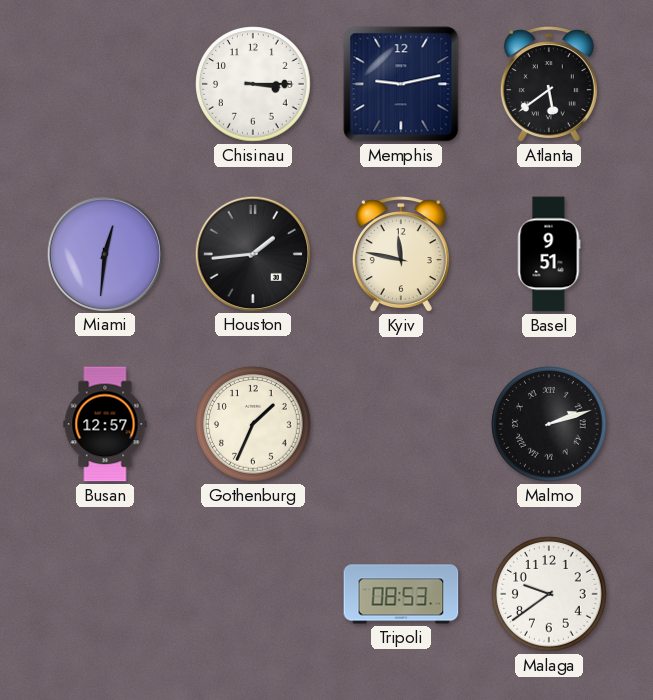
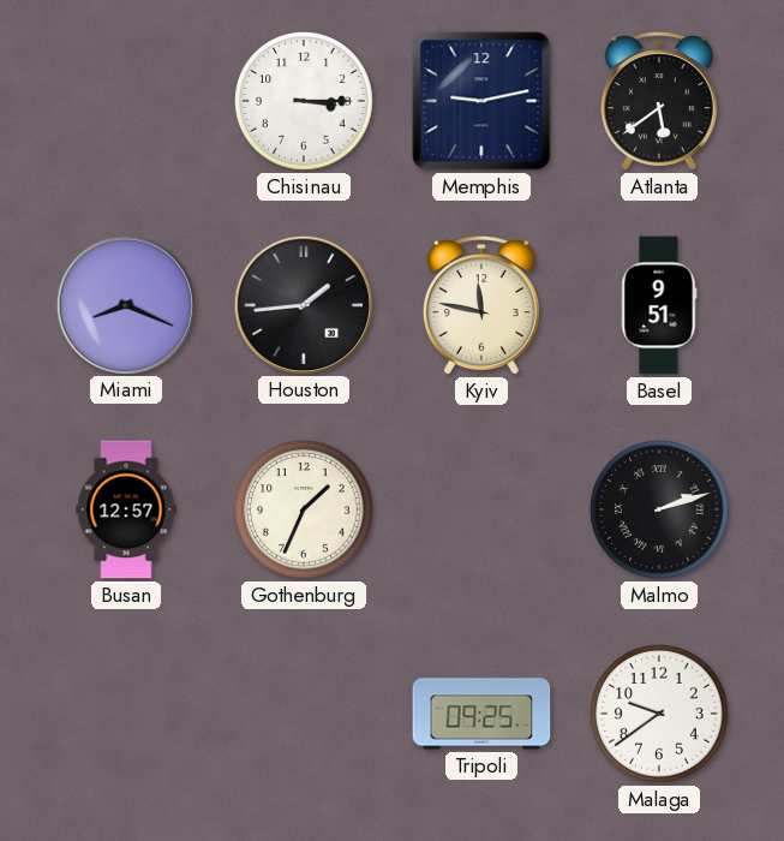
Miami: 12:31 -> 8:19 (125, 304)
Tripoli: 08:53 -> 09:25 (481, 714)
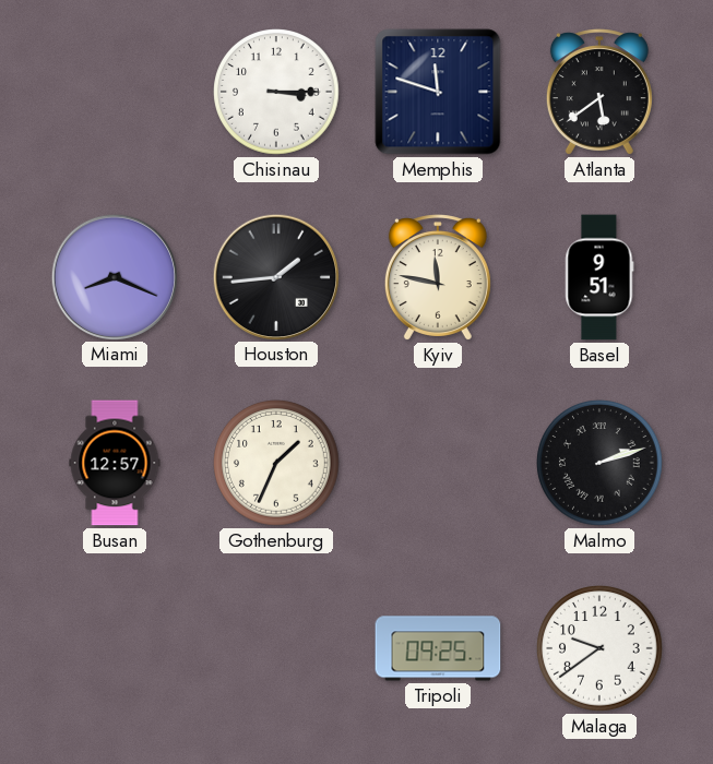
Memphis: 9:13 -> 11:48 (438, 92)
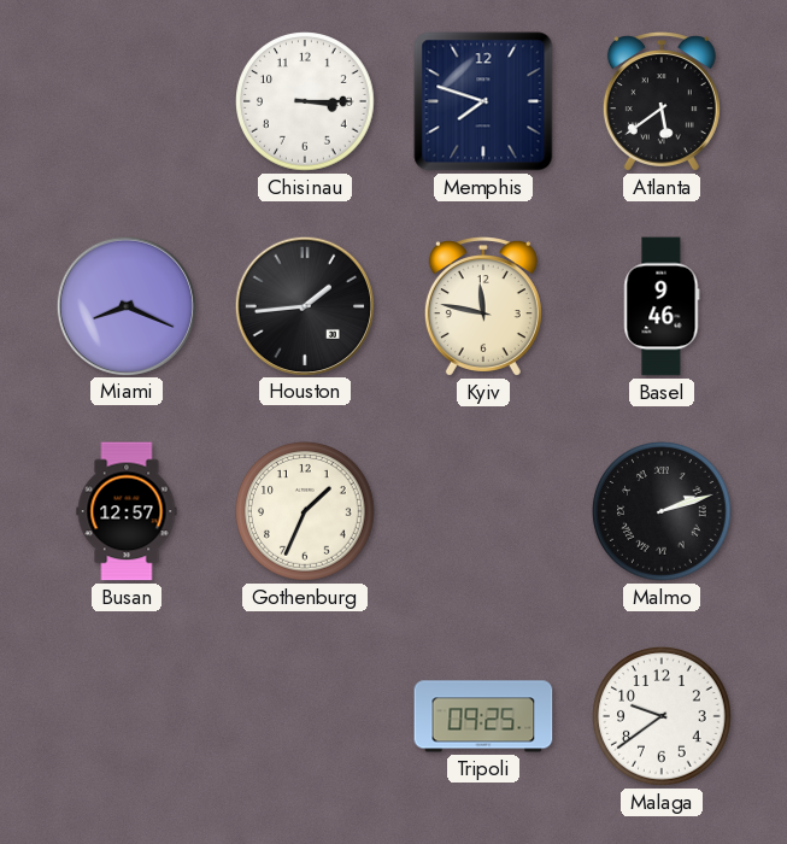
Memphis: 11:48 -> 7:48 (483, 101)
Basel: 9:51 -> 9:46 (662, 306)
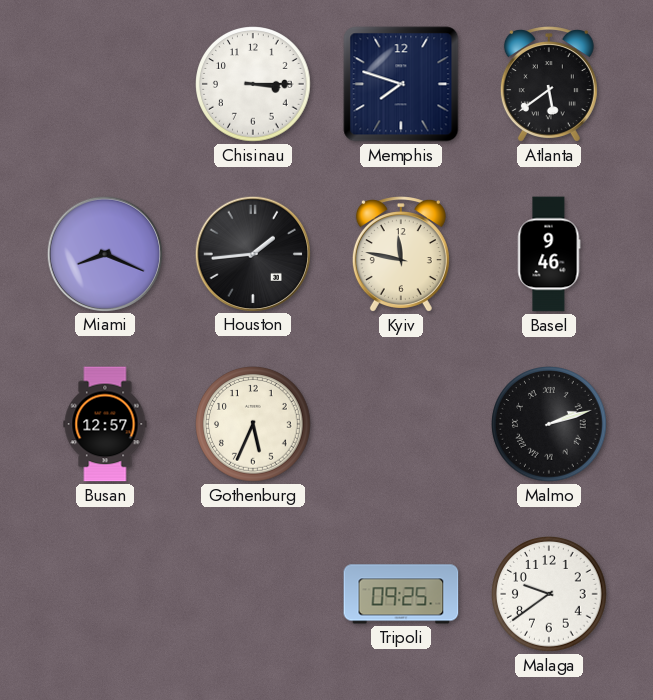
Gothenburg: 1:34 -> 5:34 (253, 424)
